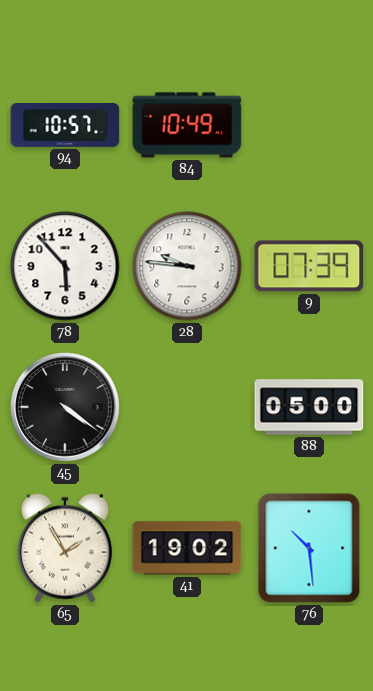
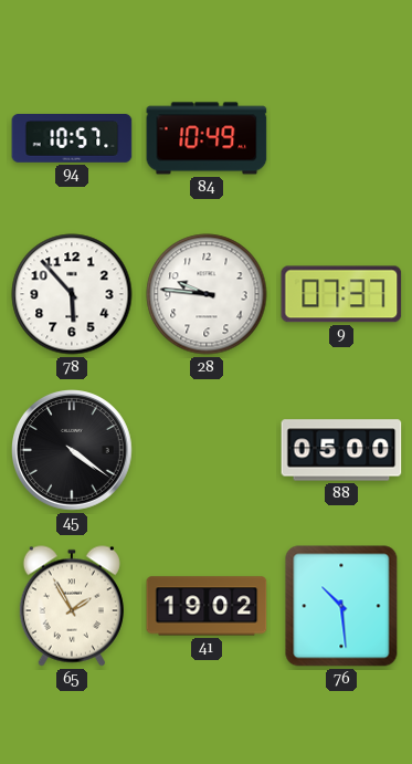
9: 07:39 -> 07:37 (341, 294)
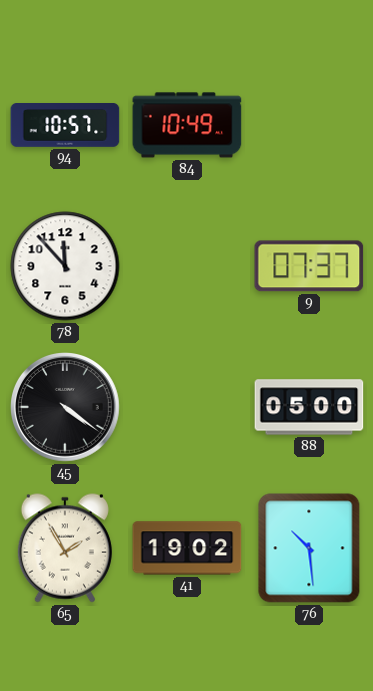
78: 5:53 -> 11:53 (65, 266)
28: 9:46 -> none (207, 294)
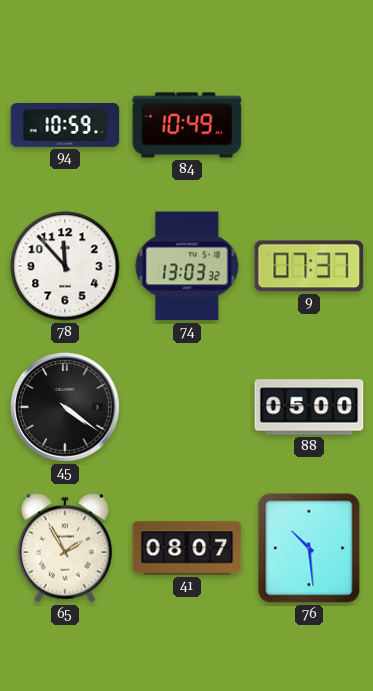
94: 10:57 -> 10:59 (65, 126)
74: none -> 13:03 (187, 266)
41: 19:02 -> 08:07 (187, 548)
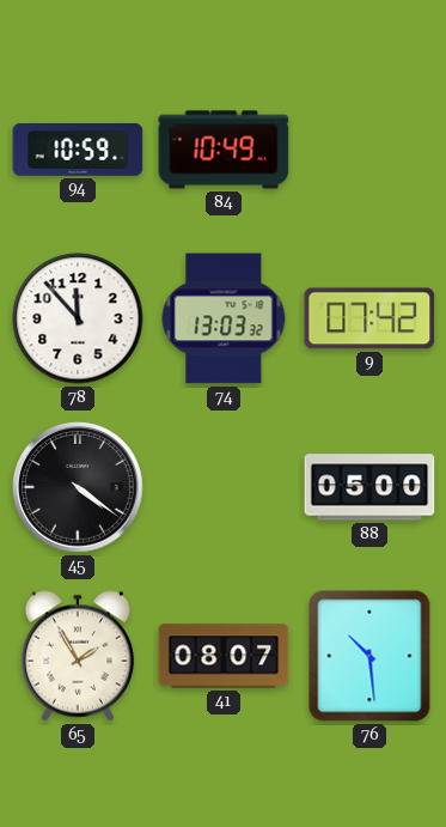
9: 07:37 -> 07:42 (369, 318)
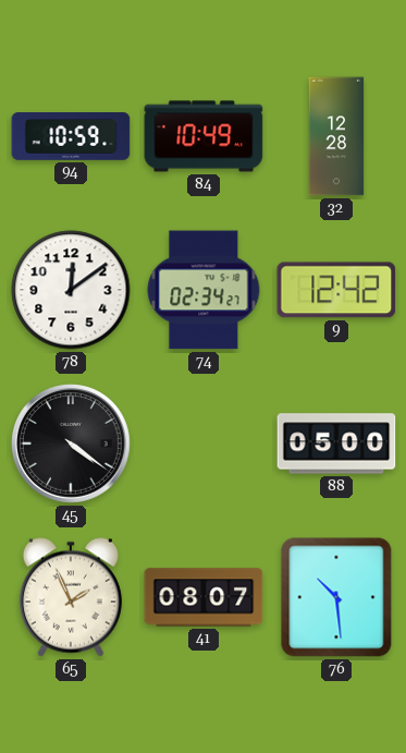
32: none -> 12:28 (336, 136)
78: 11:53 -> 12:09 (71, 290)
74: 13:03 -> 02:34 (204, 290)
9: 07:42 -> 12:42 (336, 290)
65: 1:55 -> 1:56 (71, 597)
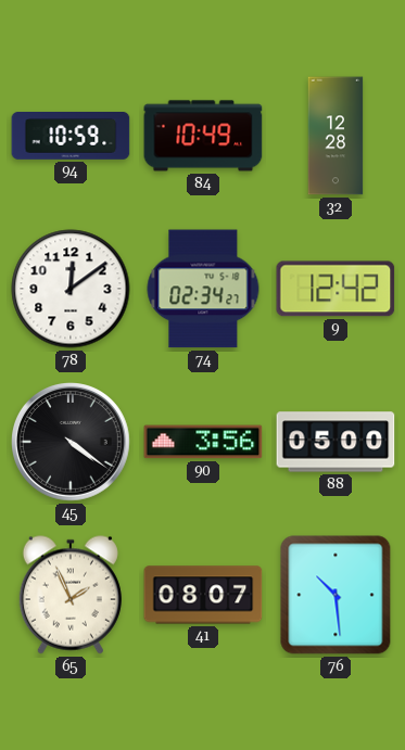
90: none -> 3:56 (203, 442)
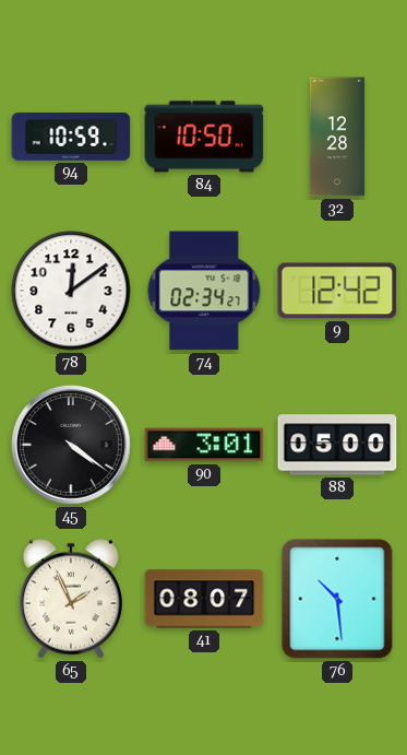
84: 10:49 -> 10:50 (204, 137)
90: 3:56 -> 3:01 (204, 445)
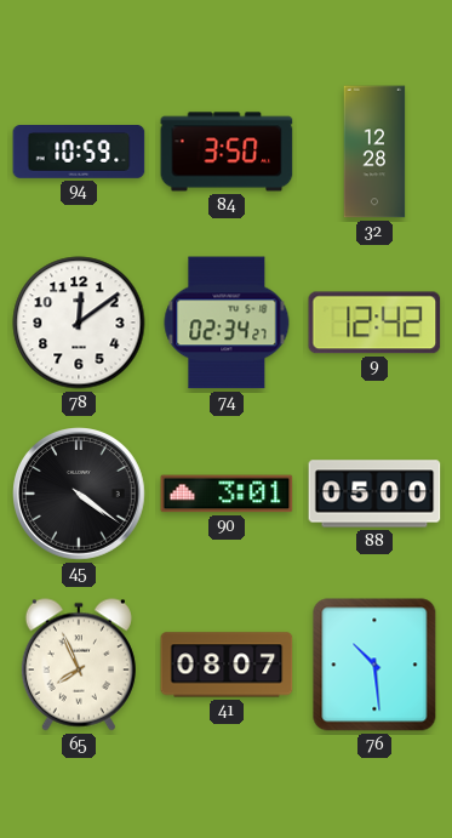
84: 10:50 -> 3:50 (227, 152)
65: 1:56 -> 7:56 (79, 665)
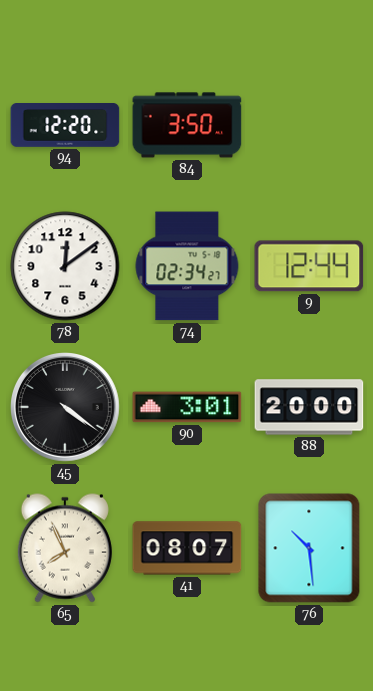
94: 10:59 -> 12:20 (65, 126)
32: 12:28 -> none (374, 152)
9: 12:42 -> 12:44 (309, 266)
88: 05:00 -> 20:00 (309, 407)
